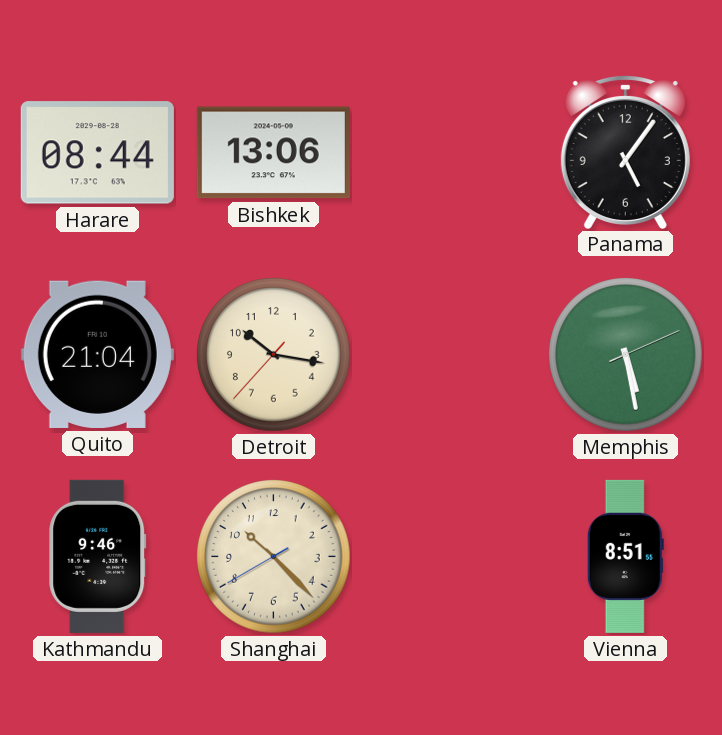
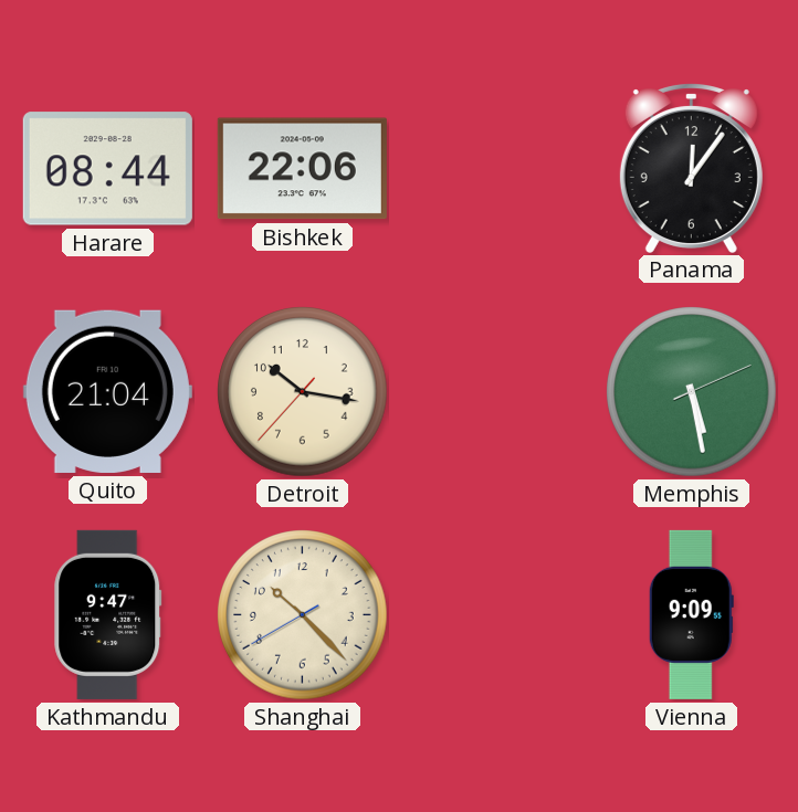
Bishkek: 13:06 -> 22:06 (302, 169)
Panama: 5:06 -> 12:06 (691, 168)
Kathmandu: 9:46 -> 9:47 (108, 614)
Vienna: 8:51 -> 9:09 (691, 614)
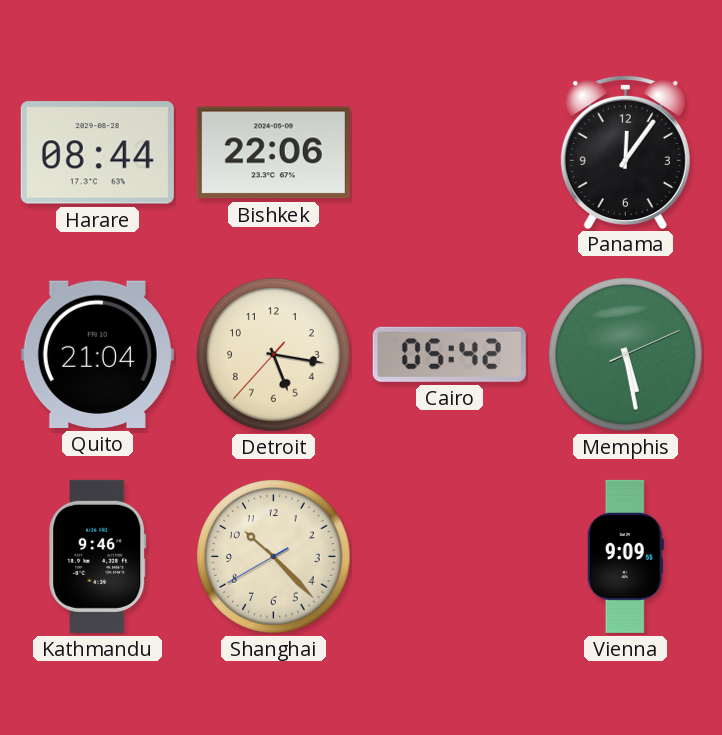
Detroit: 10:16 -> 5:16 (274, 355)
Cairo: none -> 05:42 (449, 354)
Kathmandu: 9:47 -> 9:46 (98, 556)
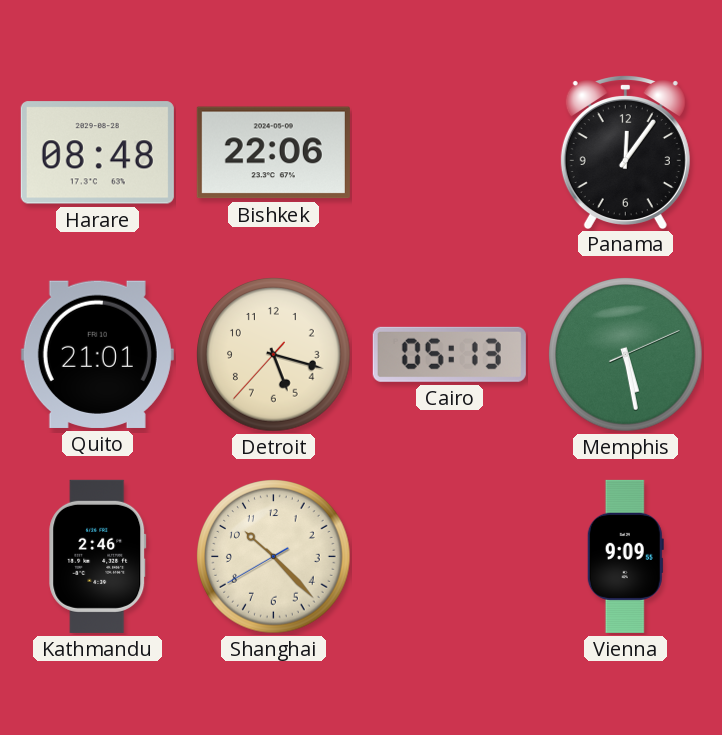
Harare: 08:44 -> 08:48 (97, 153)
Quito: 21:04 -> 21:01 (97, 354)
Detroit: 5:16 -> 5:17 (274, 355)
Cairo: 05:42 -> 05:13 (449, 354)
Kathmandu: 9:46 -> 2:46 (98, 556)
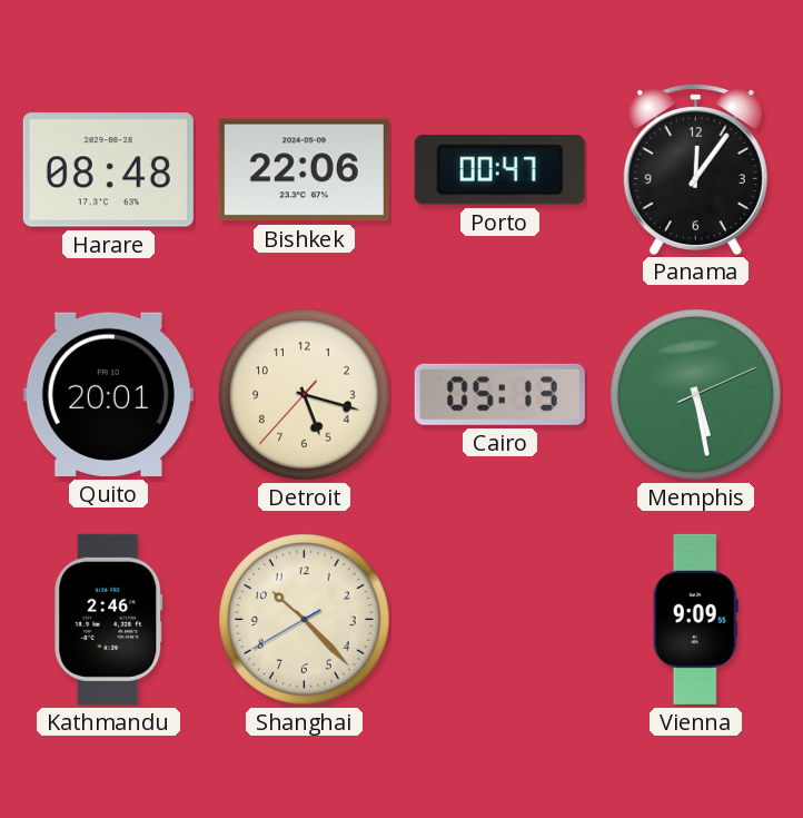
Porto: none -> 00:47 (499, 170)
Quito: 21:01 -> 20:01 (108, 394)
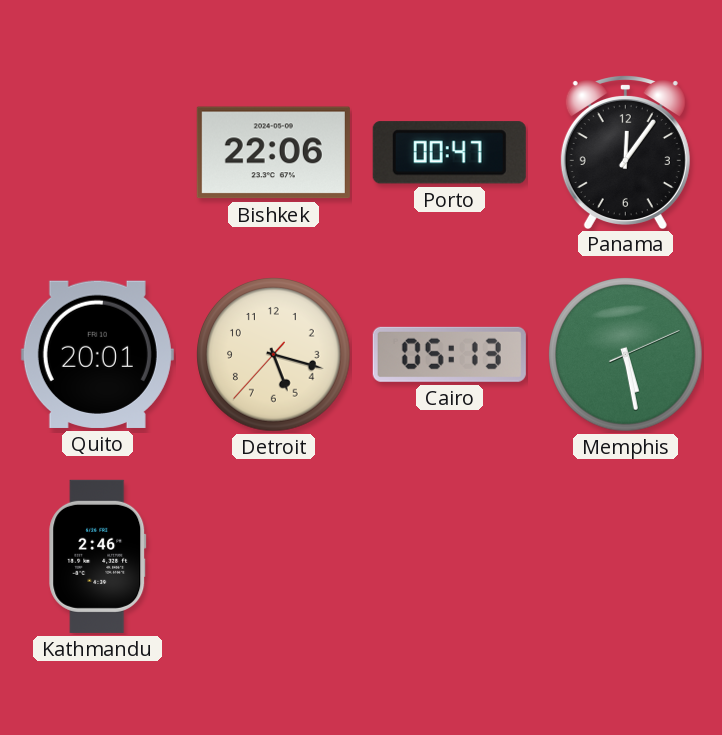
Harare: 08:48 -> none (108, 170)
Shanghai: 10:22 -> none (305, 620)
Vienna: 9:09 -> none (695, 619)
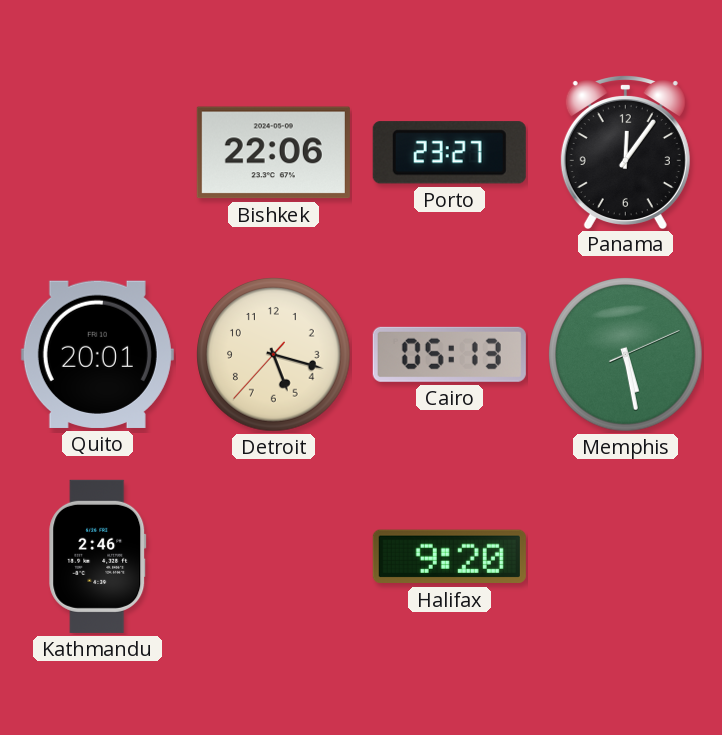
Porto: 00:47 -> 23:27 (449, 153)
Halifax: none -> 9:20 (449, 557)
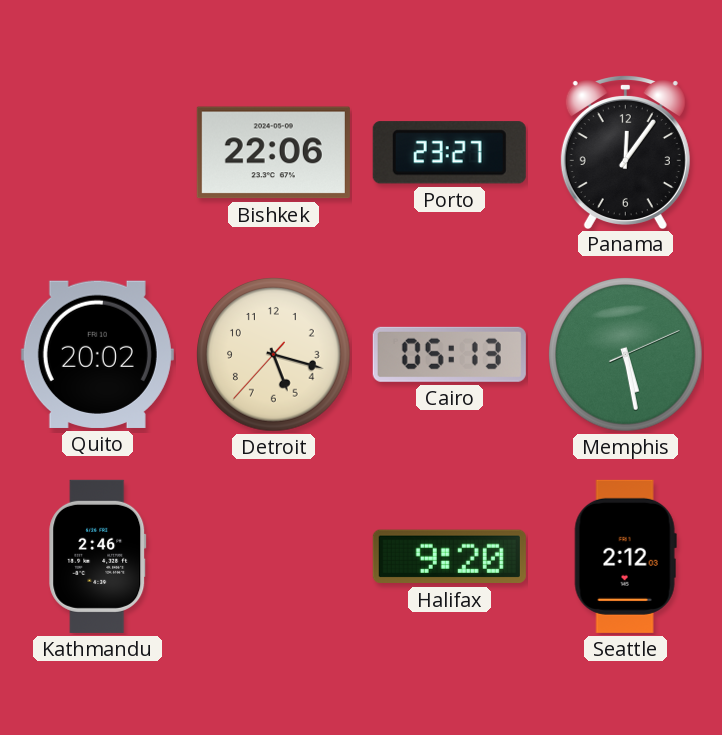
Quito: 20:01 -> 20:02 (97, 354)
Seattle: none -> 2:12 (625, 556)
